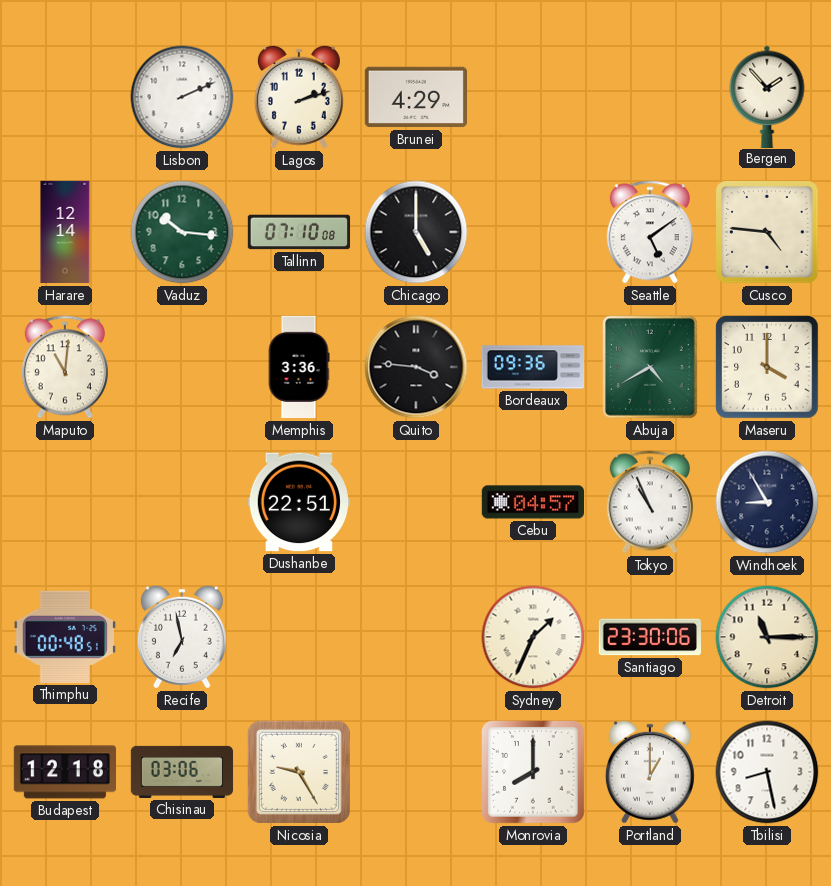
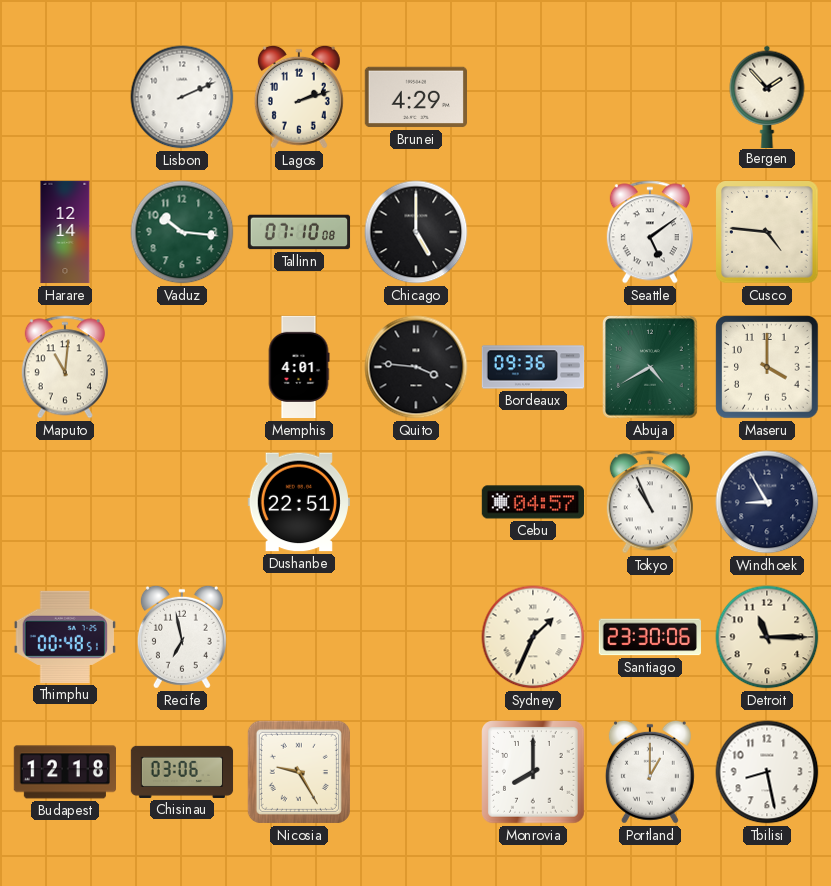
Memphis: 3:36 -> 4:01 (299, 367)
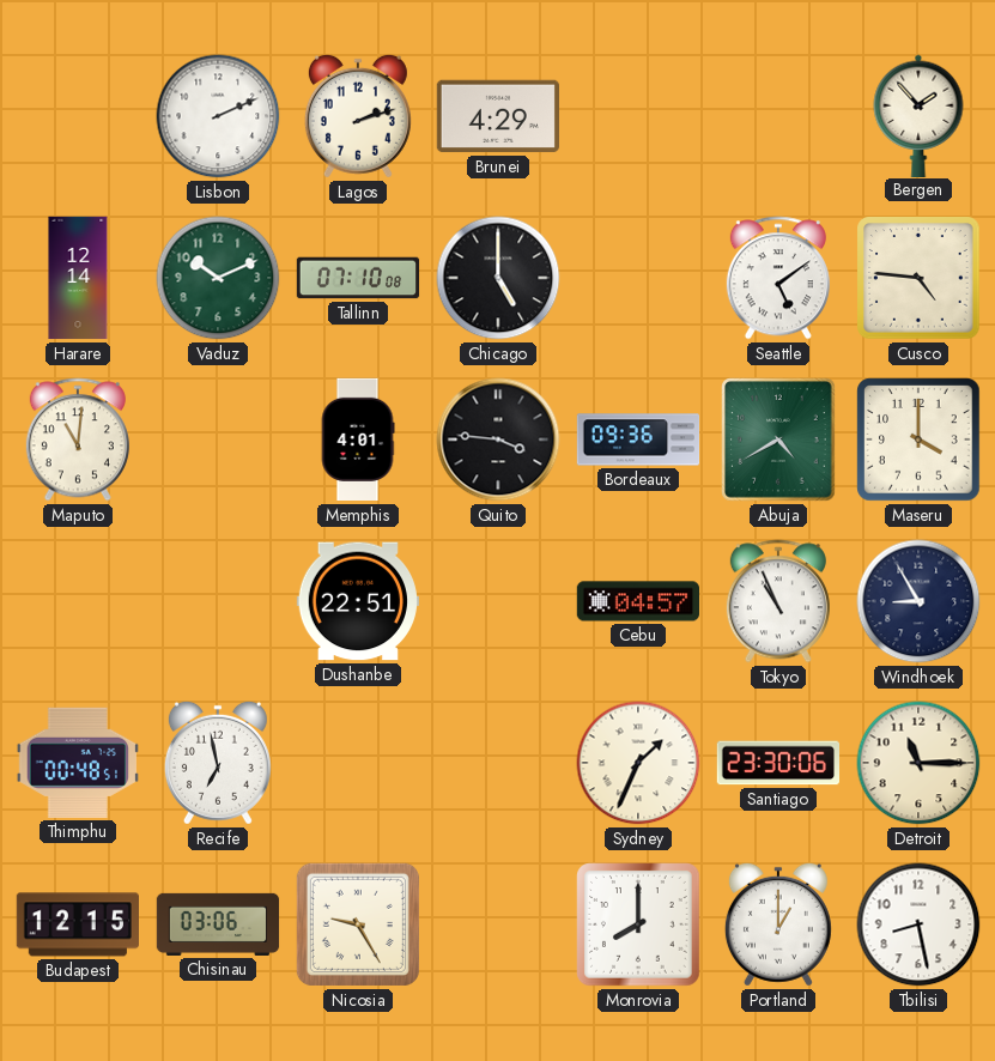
Vaduz: 10:16 -> 10:11 (218, 278)
Budapest: 12:18 -> 12:15 (77, 924)
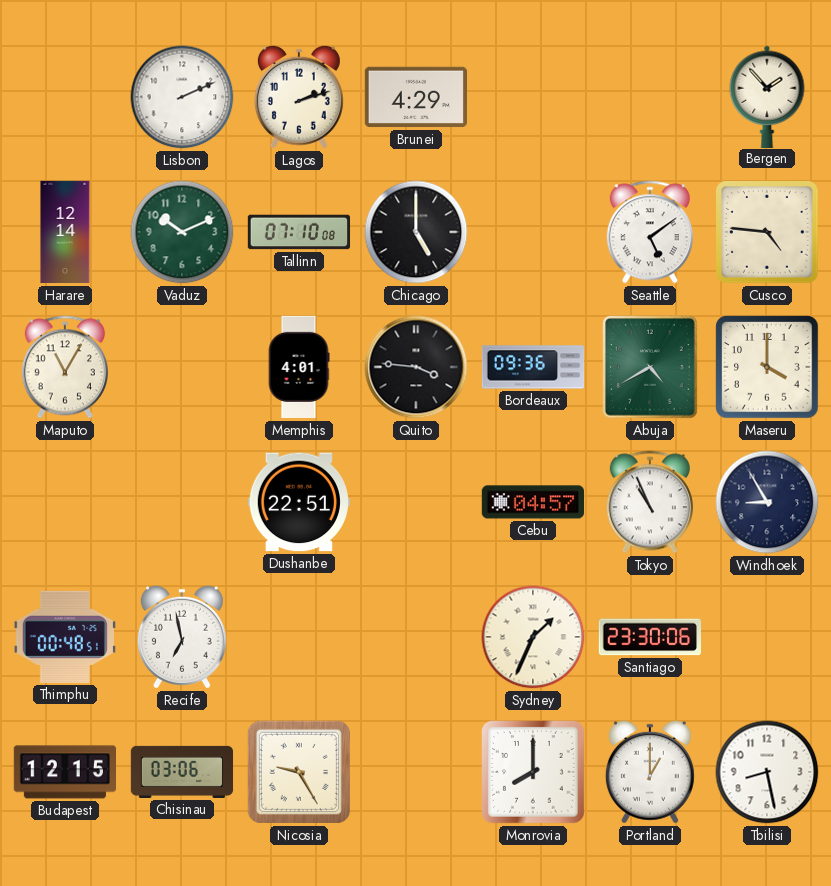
Maputo: 11:01 -> 11:05 (65, 367)
Detroit: 11:15 -> none (918, 763)
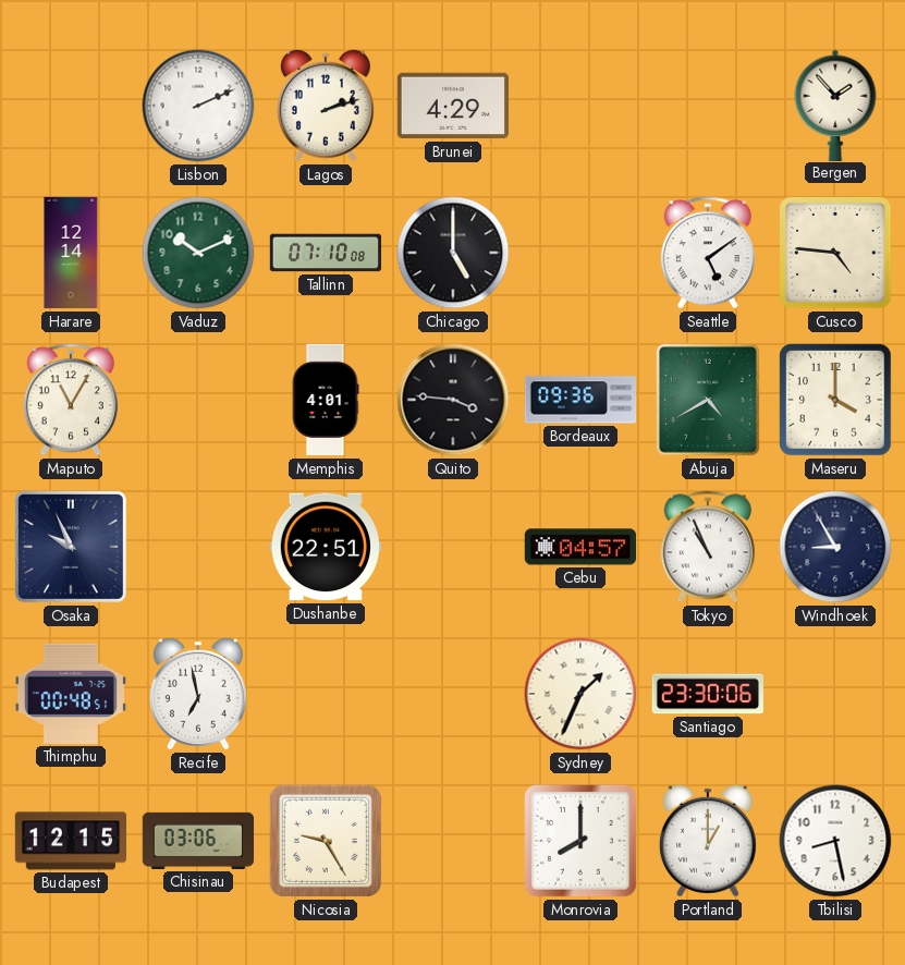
Osaka: none -> 9:56 (71, 547)
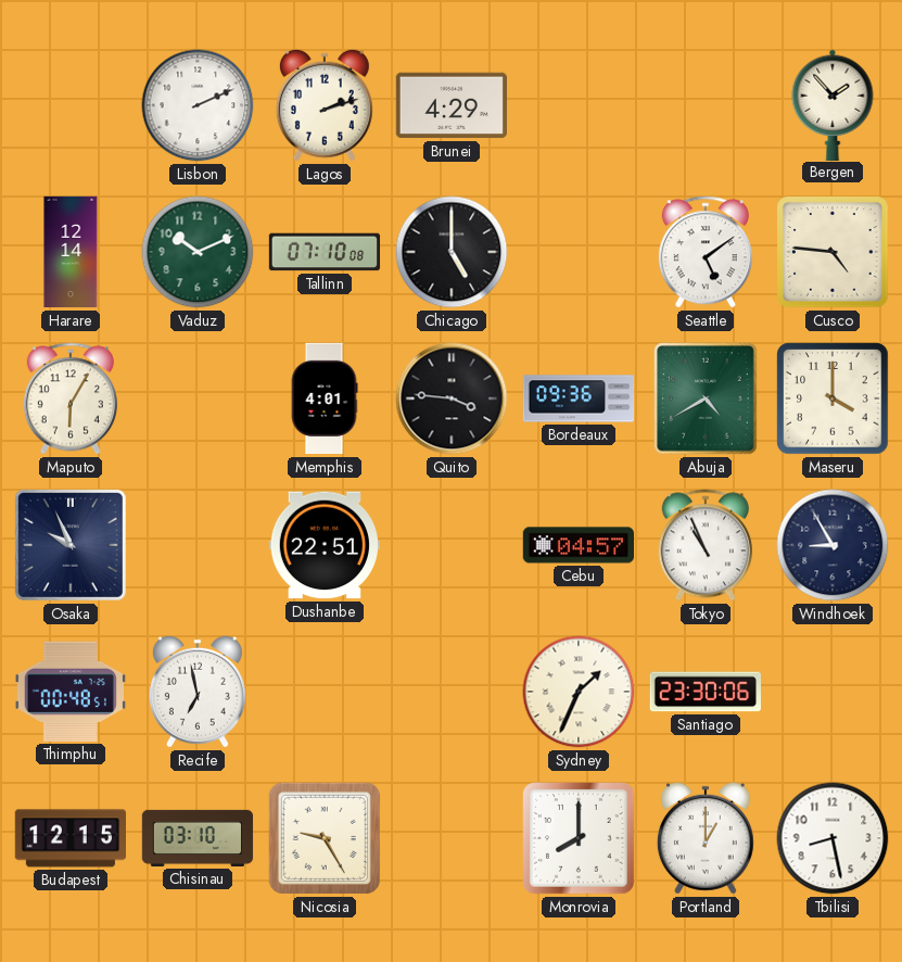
Maputo: 11:05 -> 6:05 (71, 398)
Chisinau: 03:06 -> 03:10 (198, 838)
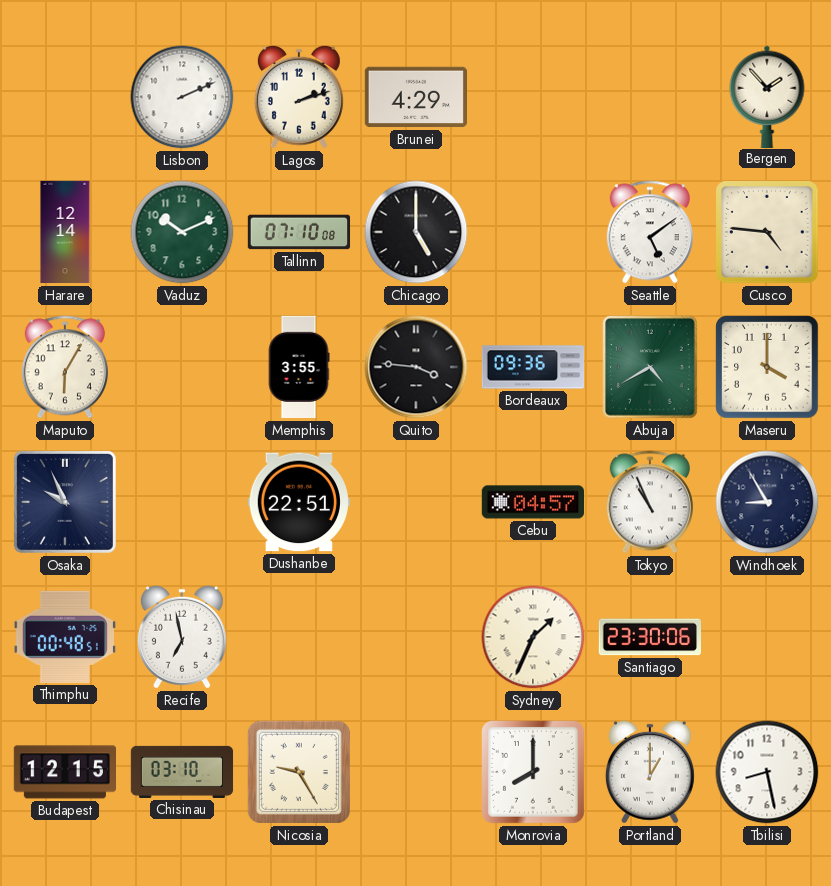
Memphis: 4:01 -> 3:55 (299, 367)
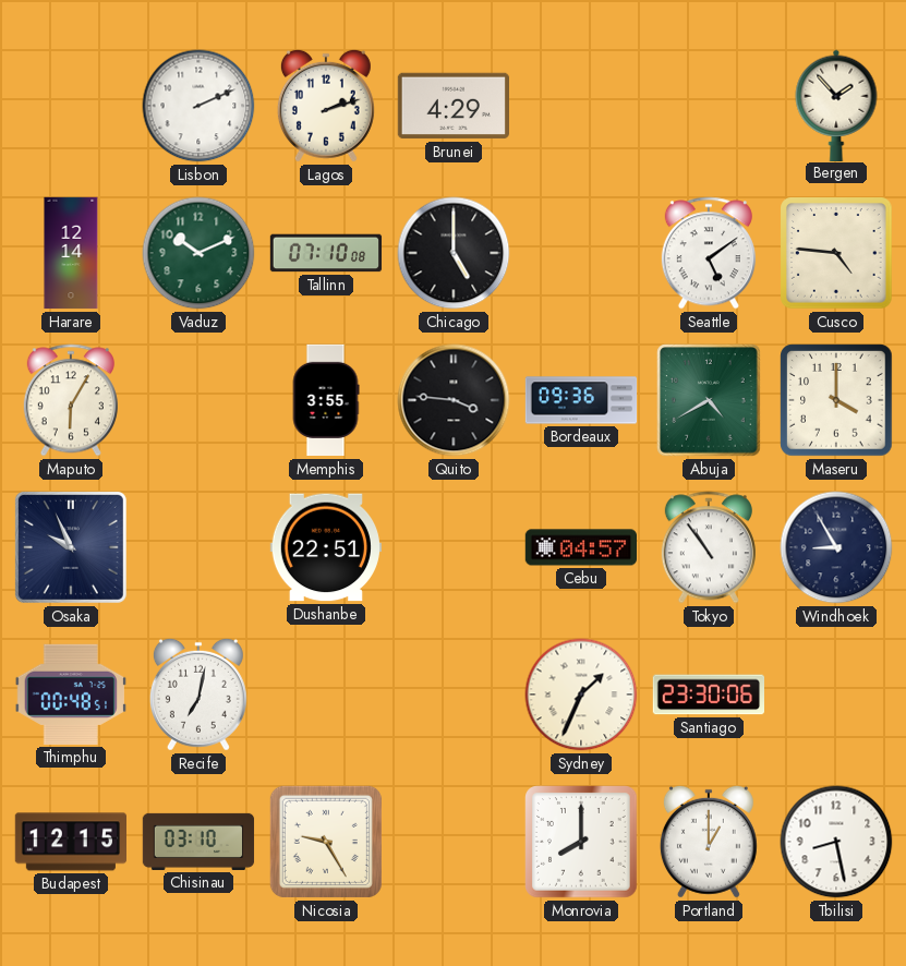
Tokyo: 10:56 -> 10:54 (709, 547)
Recife: 6:58 -> 7:02 (198, 695)
